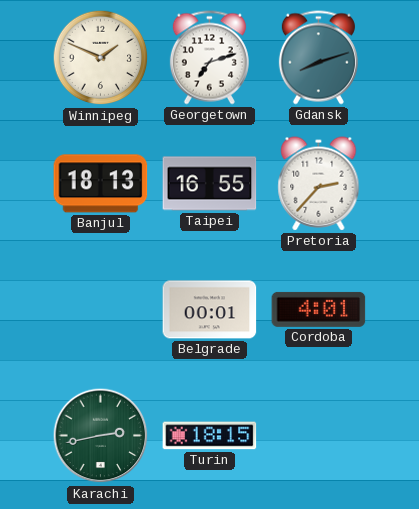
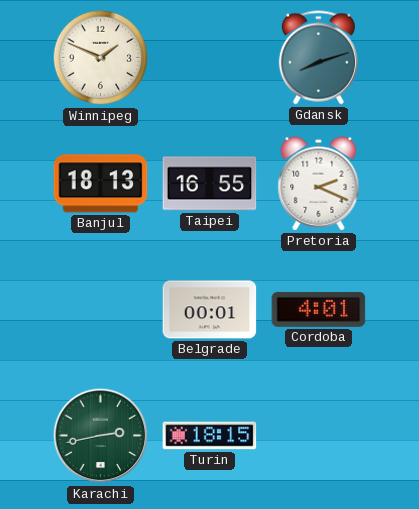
Georgetown: 7:12 -> none (209, 58)
Pretoria: 2:37 -> 2:19 (319, 184)
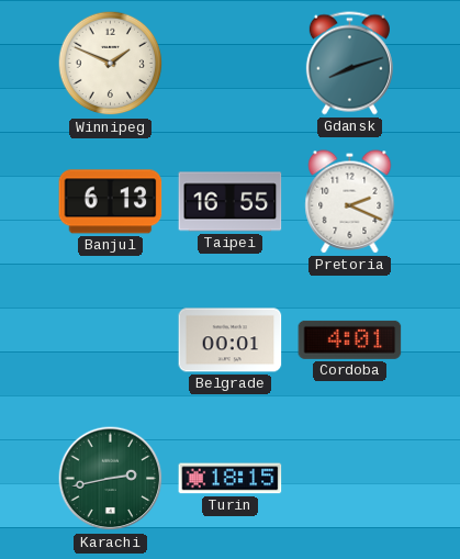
Banjul: 18:13 -> 6:13 (111, 202)
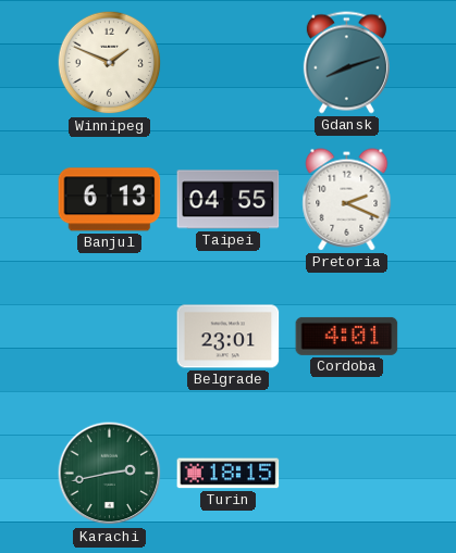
Taipei: 16:55 -> 04:55 (229, 200)
Belgrade: 00:01 -> 23:01 (229, 337)
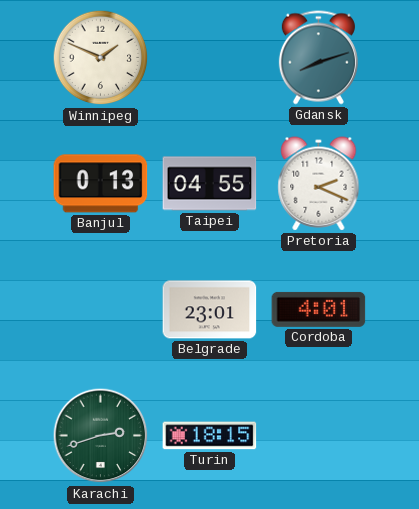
Banjul: 6:13 -> 0:13 (101, 184)
Karachi: 2:43 -> 2:42 (101, 436)
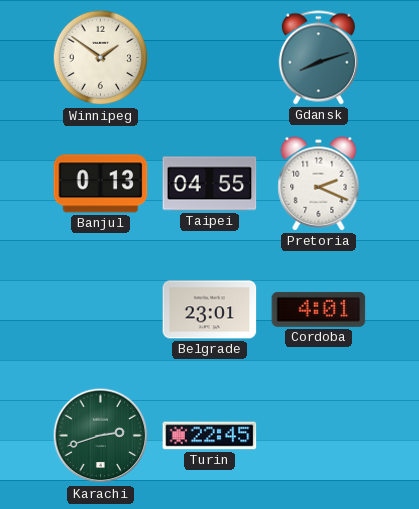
Winnipeg: 1:49 -> 1:51 (101, 58)
Turin: 18:15 -> 22:45 (210, 436)
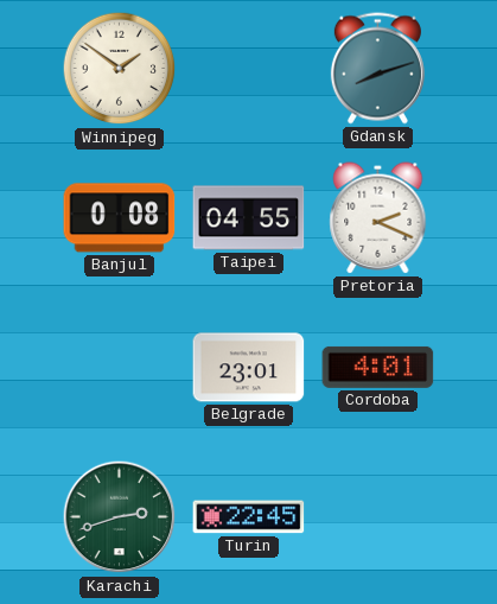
Banjul: 0:13 -> 0:08 (120, 218)
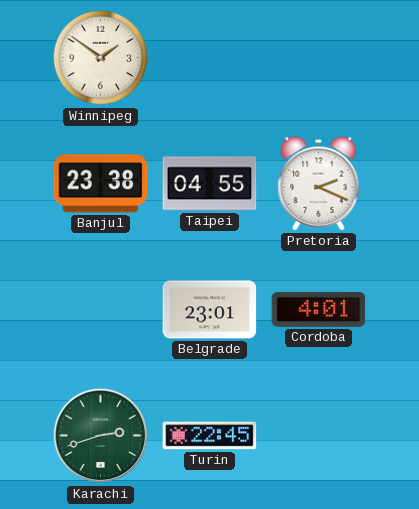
Gdansk: 8:12 -> none (377, 69)
Banjul: 0:08 -> 23:38 (101, 184)
